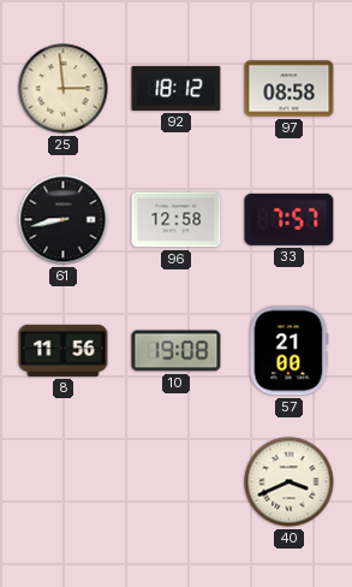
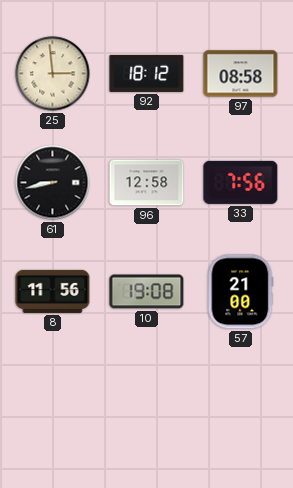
33: 7:57 -> 7:56 (241, 182)
40: 3:41 -> none (290, 482)
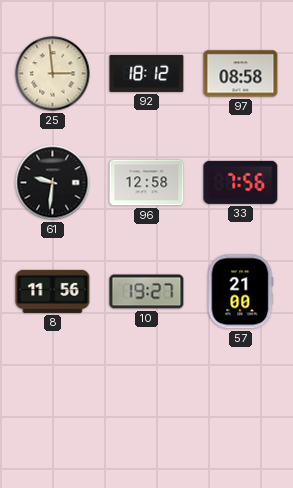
61: 8:43 -> 9:31 (53, 183)
10: 19:08 -> 19:27 (147, 292)
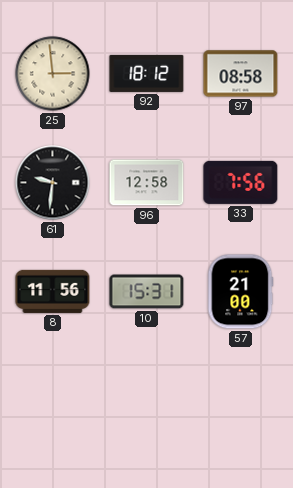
10: 19:27 -> 15:31 (147, 292)
